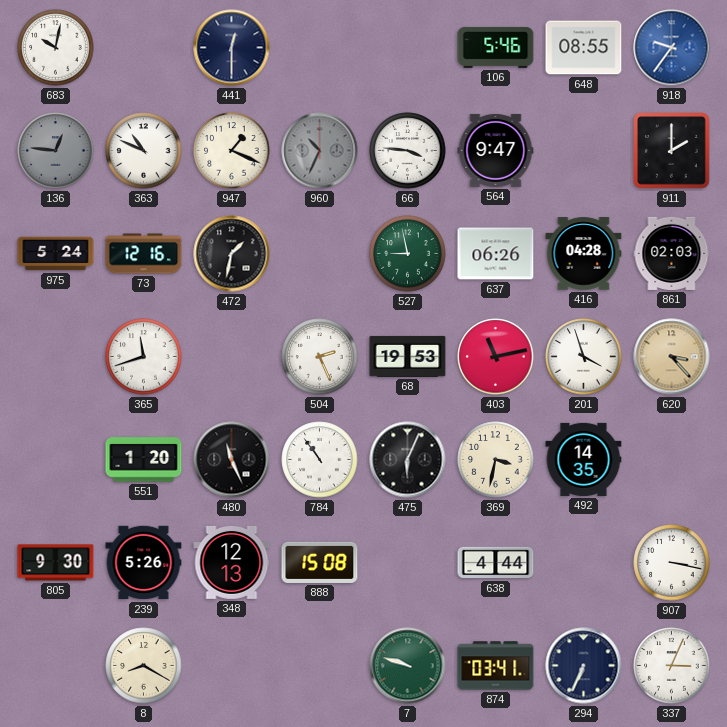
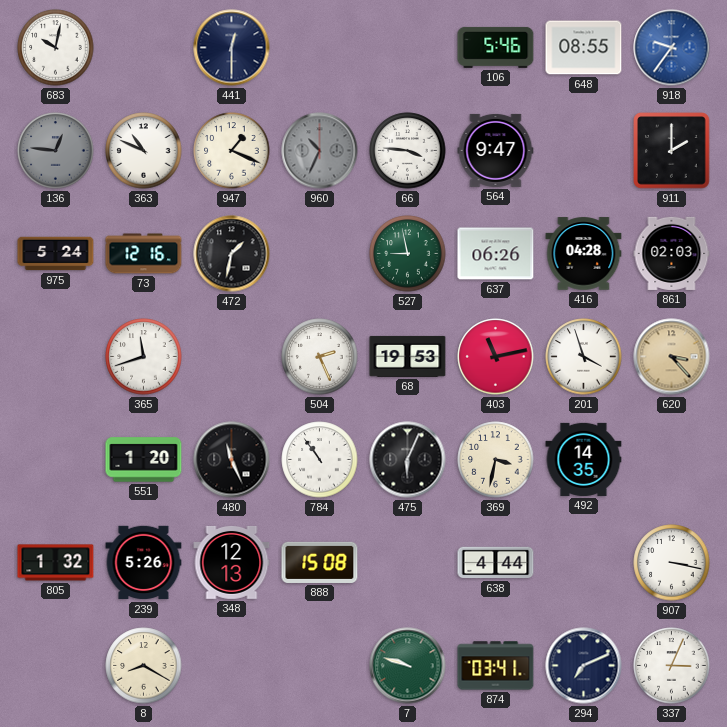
805: 9:30 -> 1:32 (56, 563)
294: 6:34 -> 7:11 (584, 666)
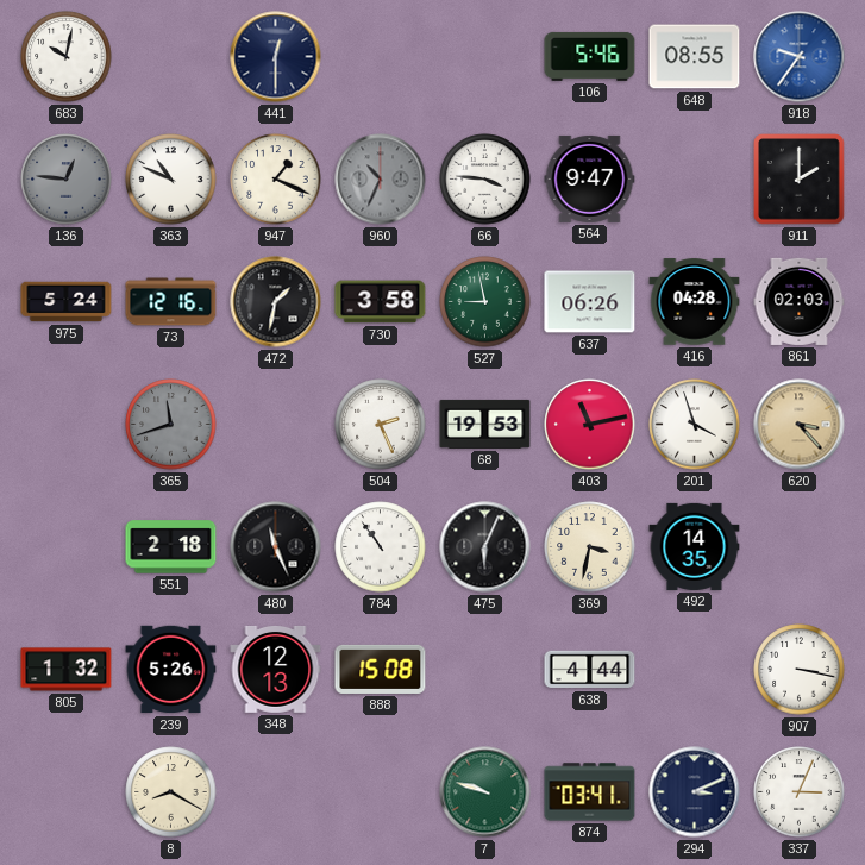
730: none -> 3:58 (381, 302)
365 dial: white -> grey (171, 425)
551: 1:20 -> 2:18 (171, 547)
294: 7:11 -> 3:11 (695, 792)
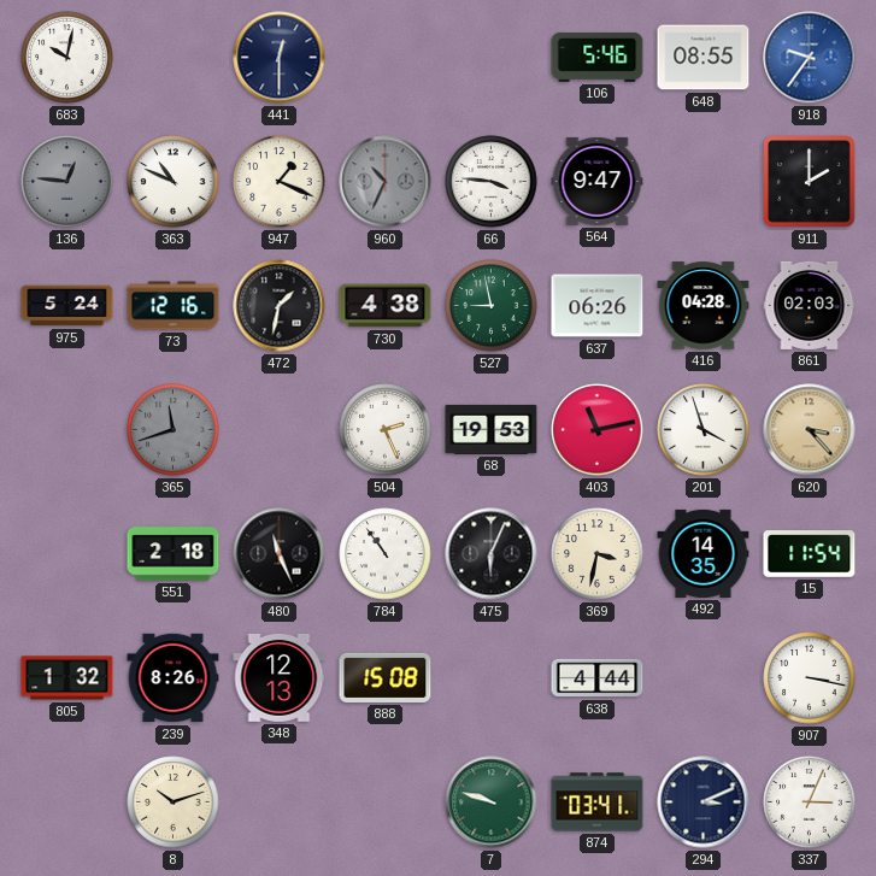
730: 3:58 -> 4:38 (386, 306)
15: none -> 11:54 (810, 554)
239: 5:26 -> 8:26 (174, 678)
8: 8:20 -> 10:12 (174, 802)
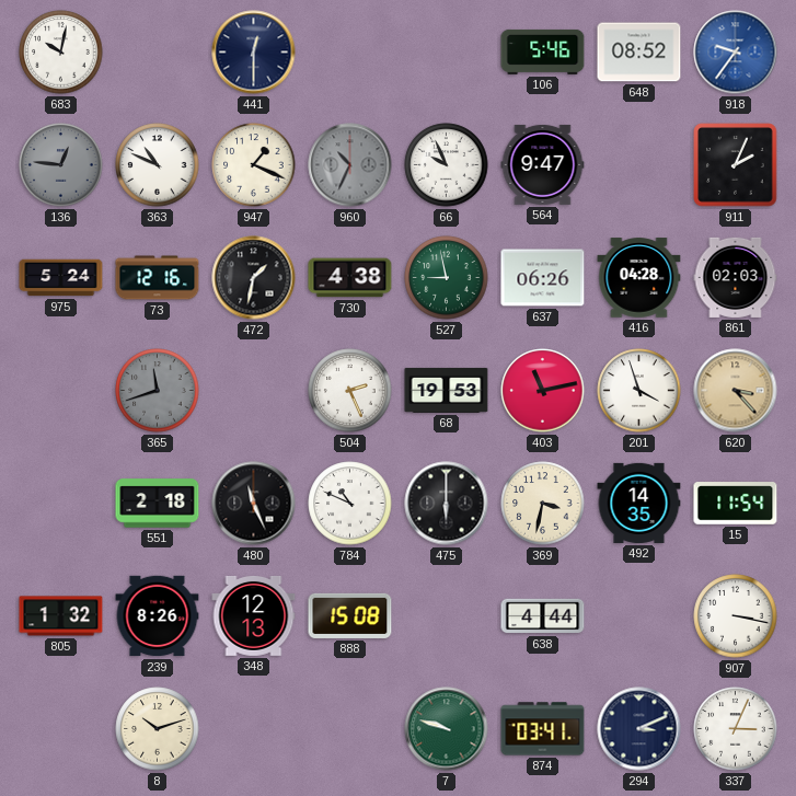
648: 08:55 -> 08:52 (639, 53)
66: 3:46 -> 9:56 (447, 165)
911: 2:00 -> 2:04 (736, 165)
784: 10:54 -> 10:49 (350, 504)
475: 6:04 -> 6:00 (447, 504)
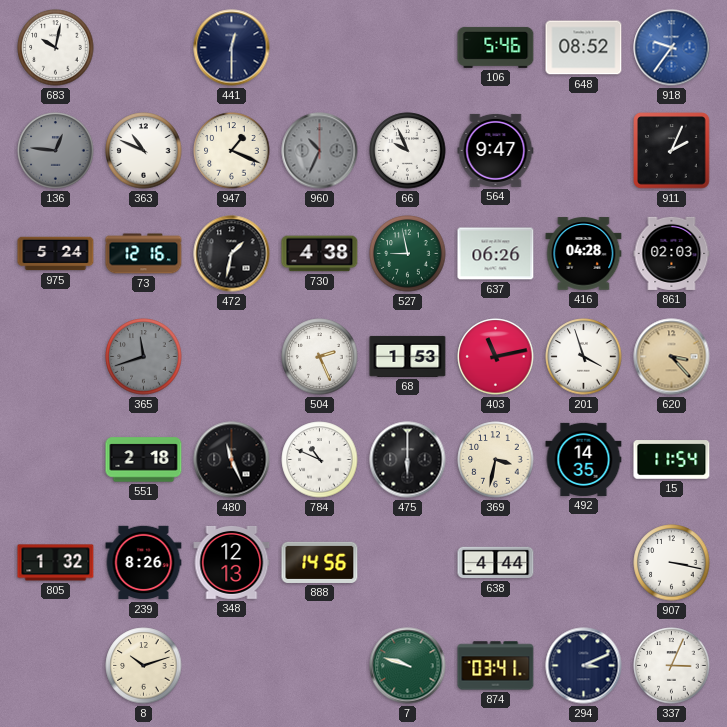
68: 19:53 -> 1:53 (408, 356)
888: 15:08 -> 14:56 (320, 562)
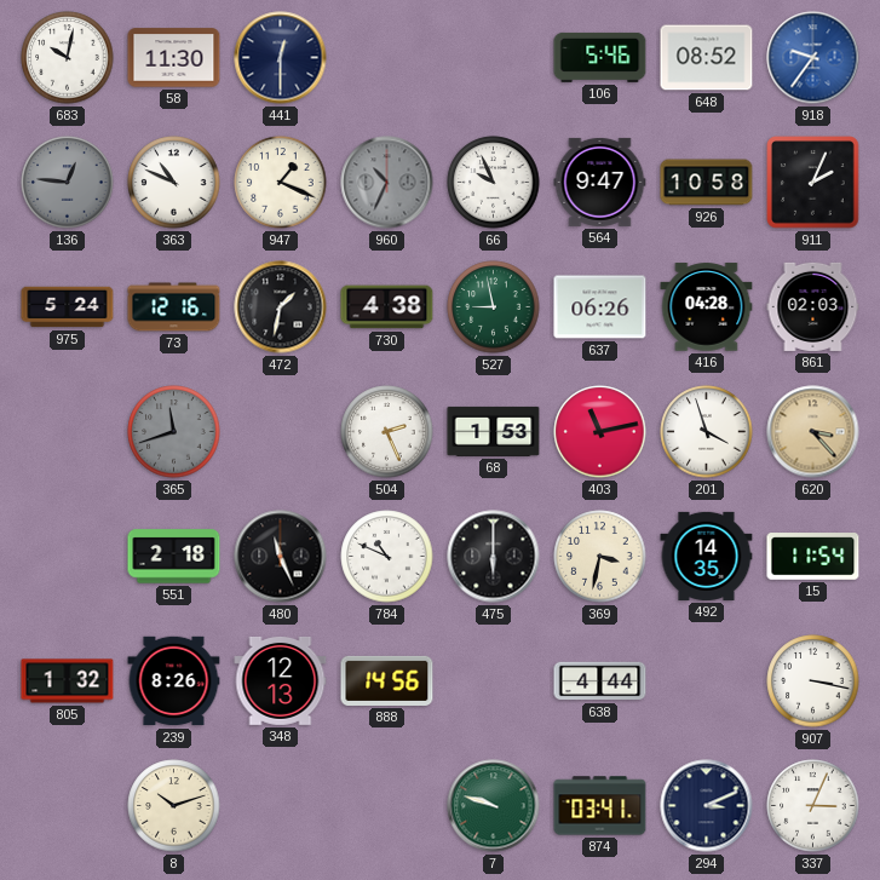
58: none -> 11:30 (174, 58)
926: none -> 10:58 (707, 183)
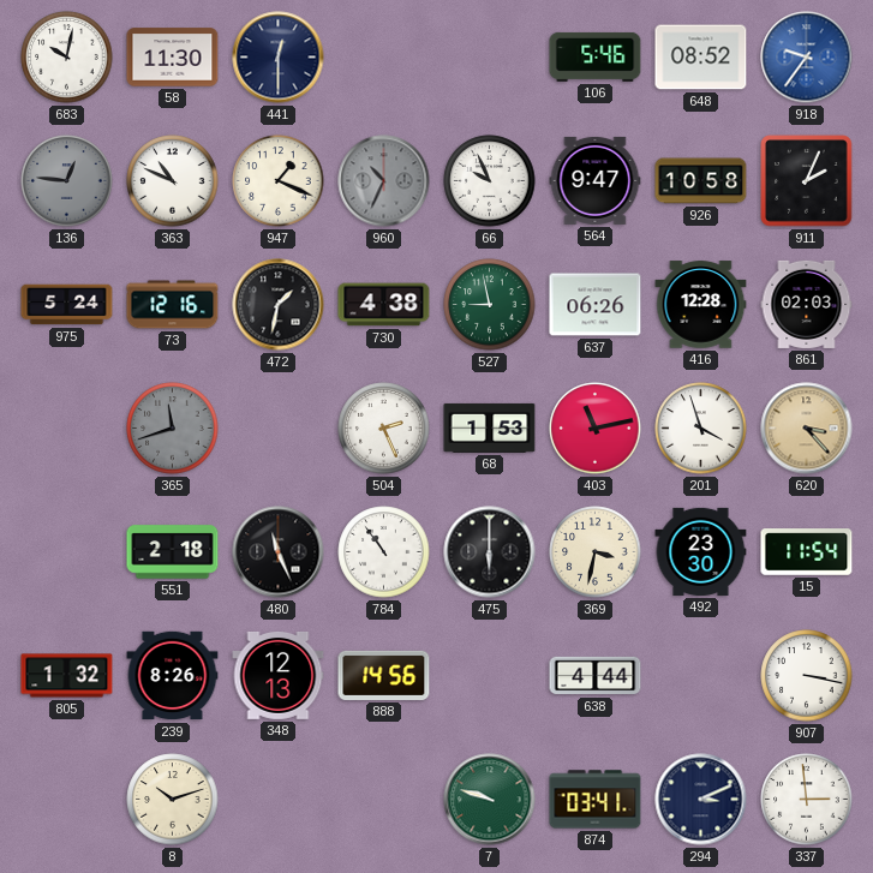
416: 04:28 -> 12:28 (701, 305)
784: 10:49 -> 10:54 (384, 552)
492: 14:35 -> 23:30 (701, 551)
337: 3:04 -> 2:59 (807, 800)
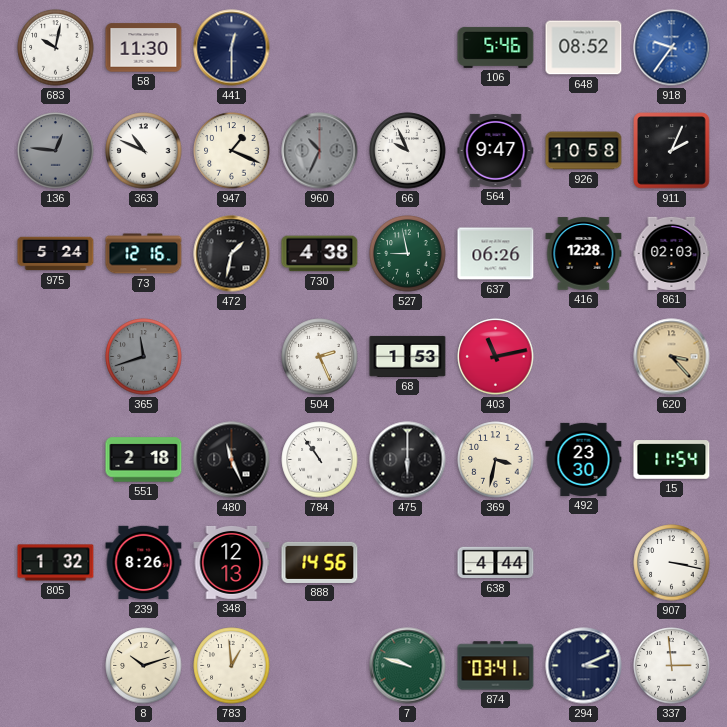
201: 3:57 -> none (701, 429)
783: none -> 12:59 (232, 666)
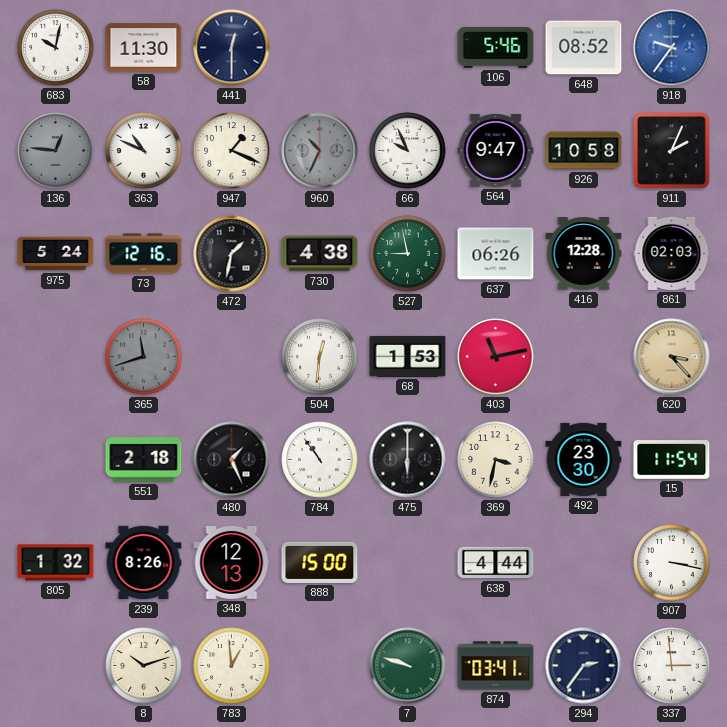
504: 2:26 -> 12:31 (320, 357)
480: 11:26 -> 1:26 (232, 460)
888: 14:56 -> 15:00 (320, 562)
294: 3:11 -> 2:36 (584, 666)
